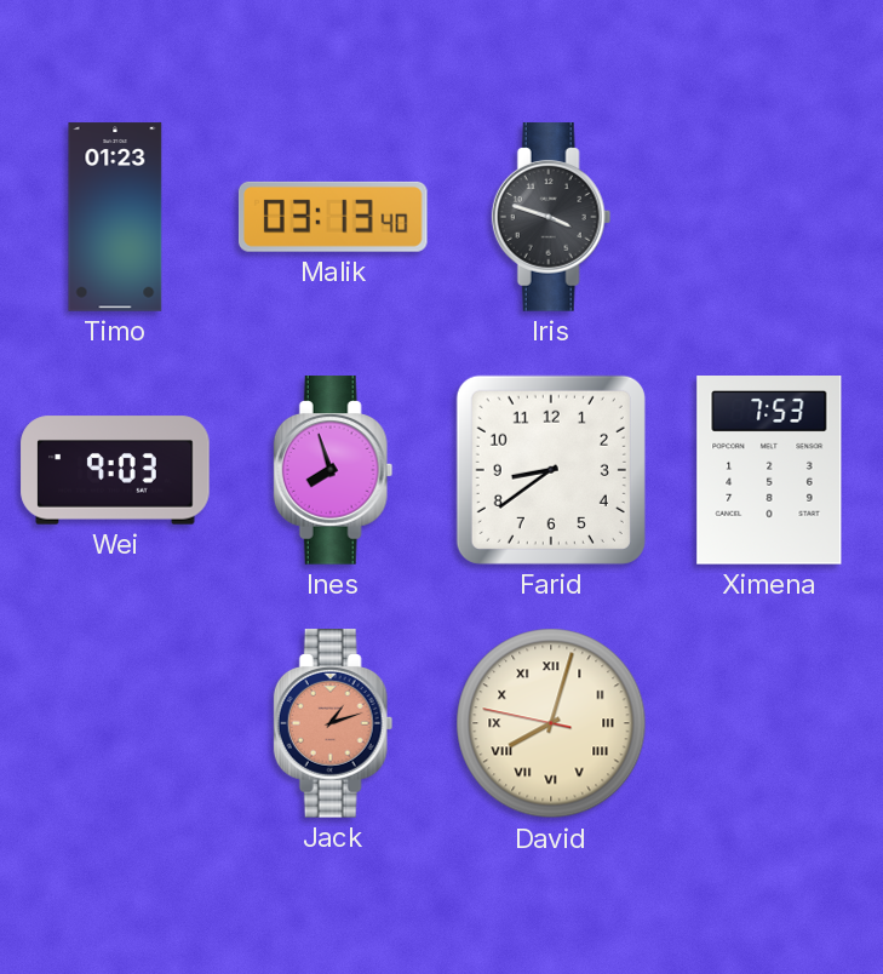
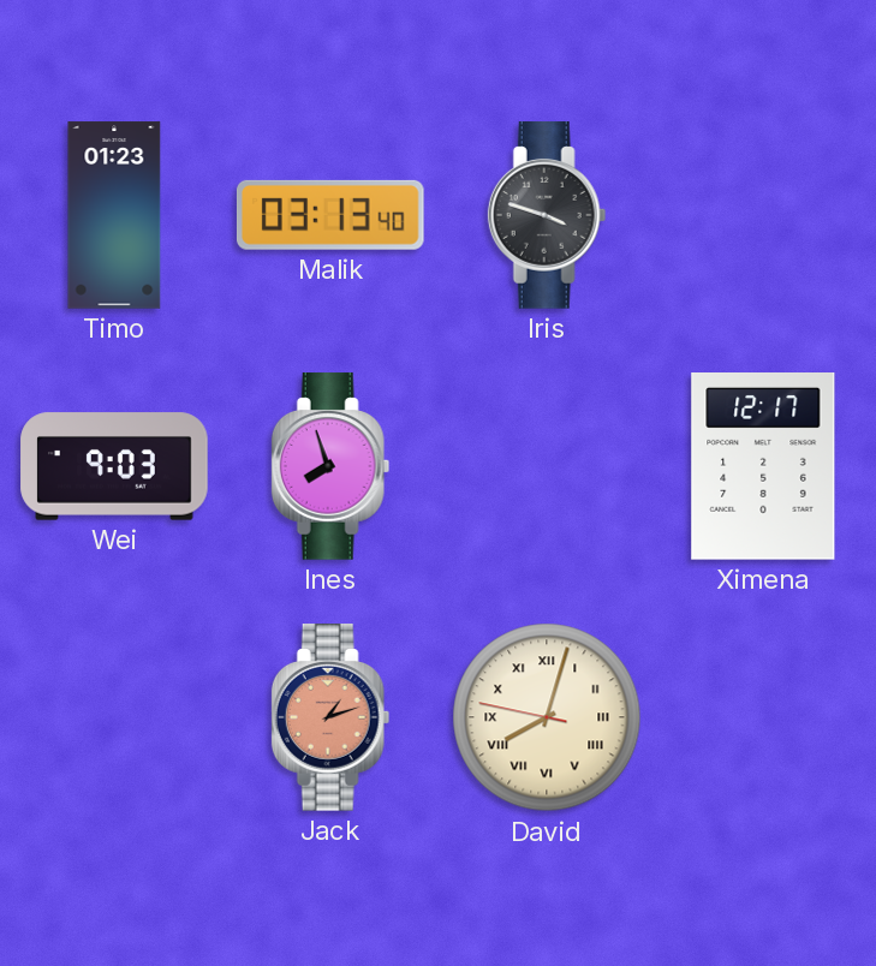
Farid: 8:39 -> none (551, 470)
Ximena: 7:53 -> 12:17 (763, 466)
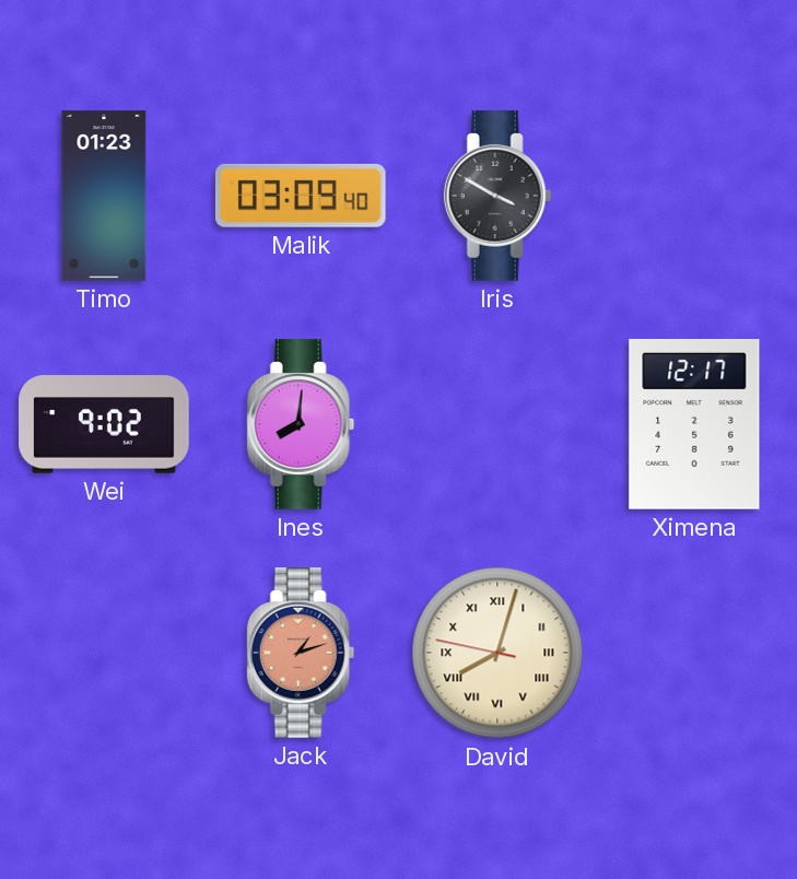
Malik: 03:13 -> 03:09 (301, 196)
Iris: 3:48 -> 3:50 (497, 196)
Wei: 9:03 -> 9:02 (104, 424)
Ines: 7:57 -> 8:01 (301, 424)
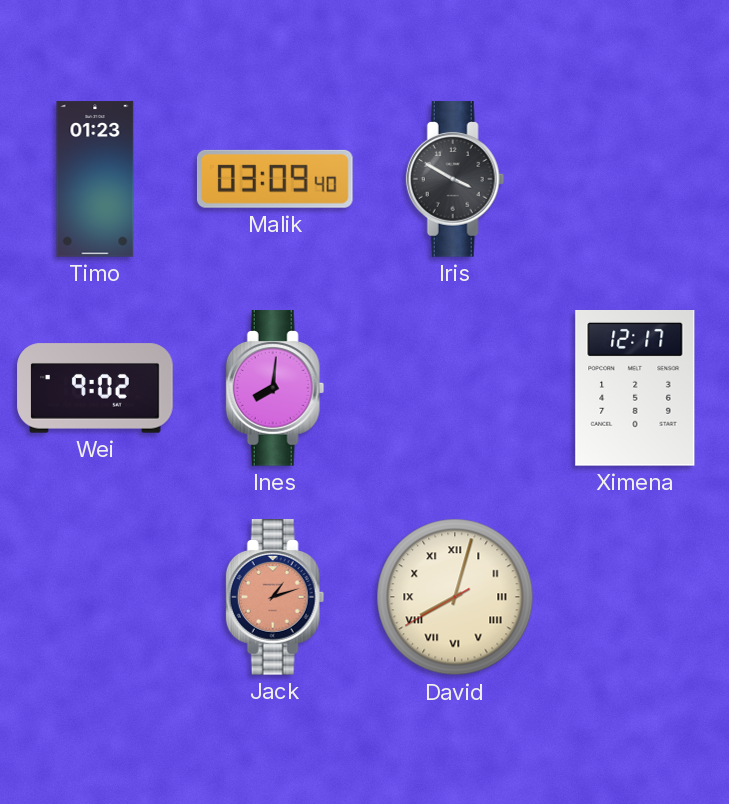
David: 8:02:47 -> 8:02:40 (455, 597)
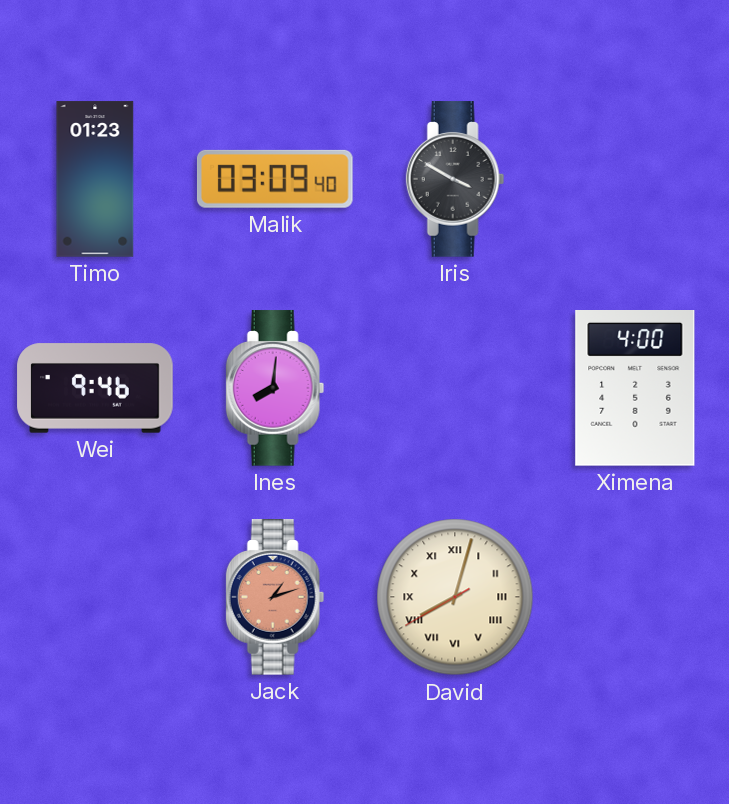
Wei: 9:02 -> 9:46 (95, 388)
Ximena: 12:17 -> 4:00 (635, 388)
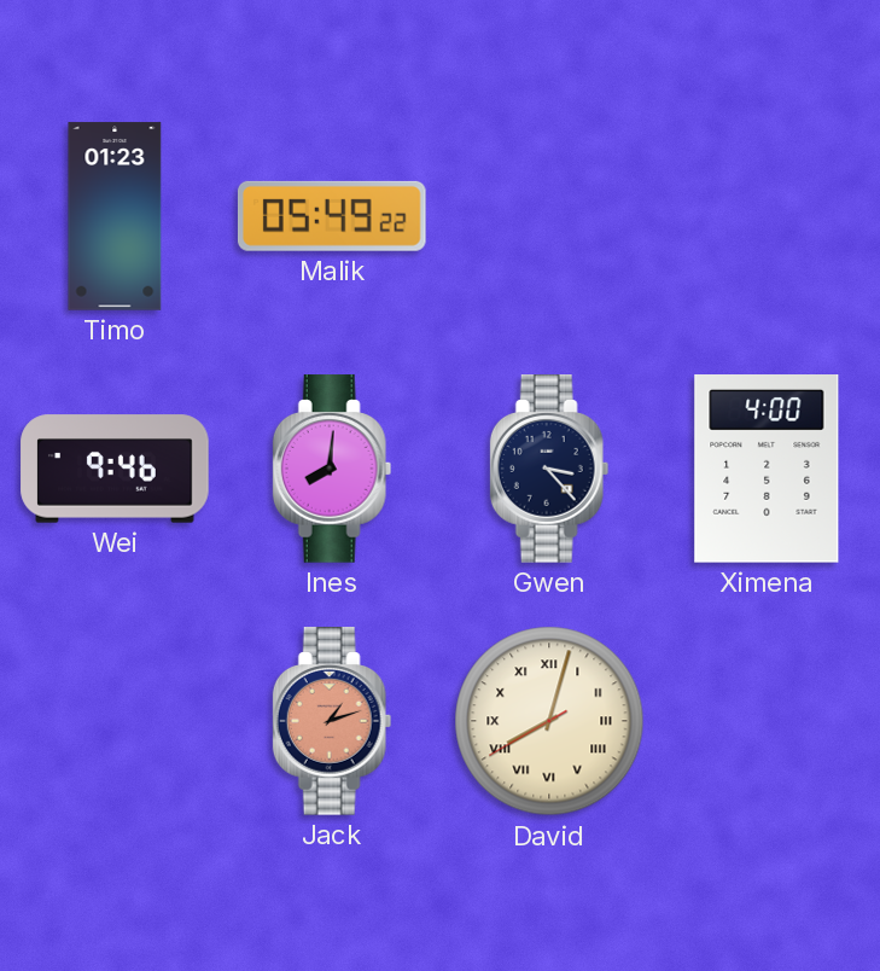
Malik: 03:09 -> 05:49 (332, 216)
Iris: 3:50 -> none (455, 179)
Gwen: none -> 3:23 (549, 469)
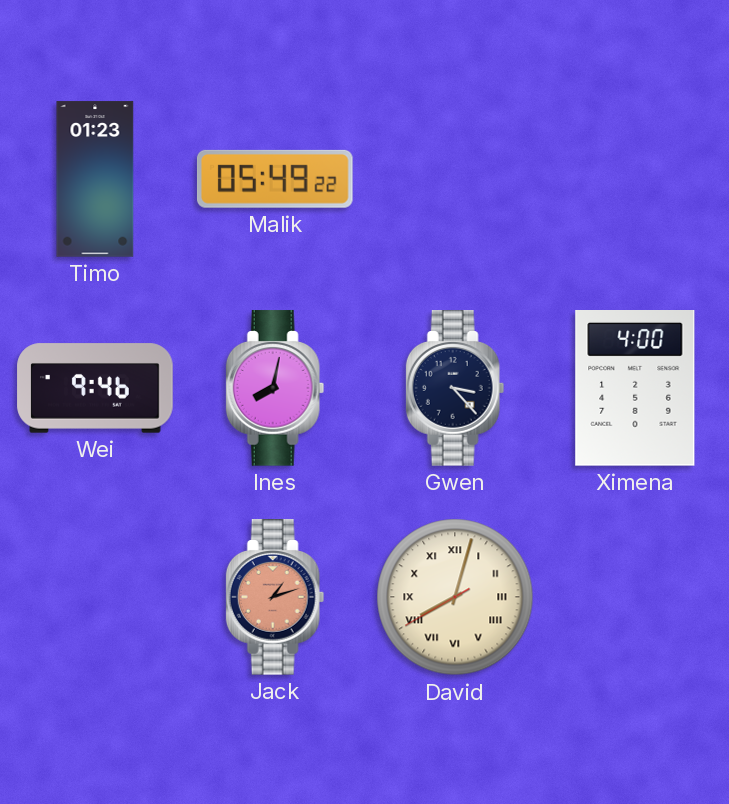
Ines: 8:01 -> 8:02 (275, 388)
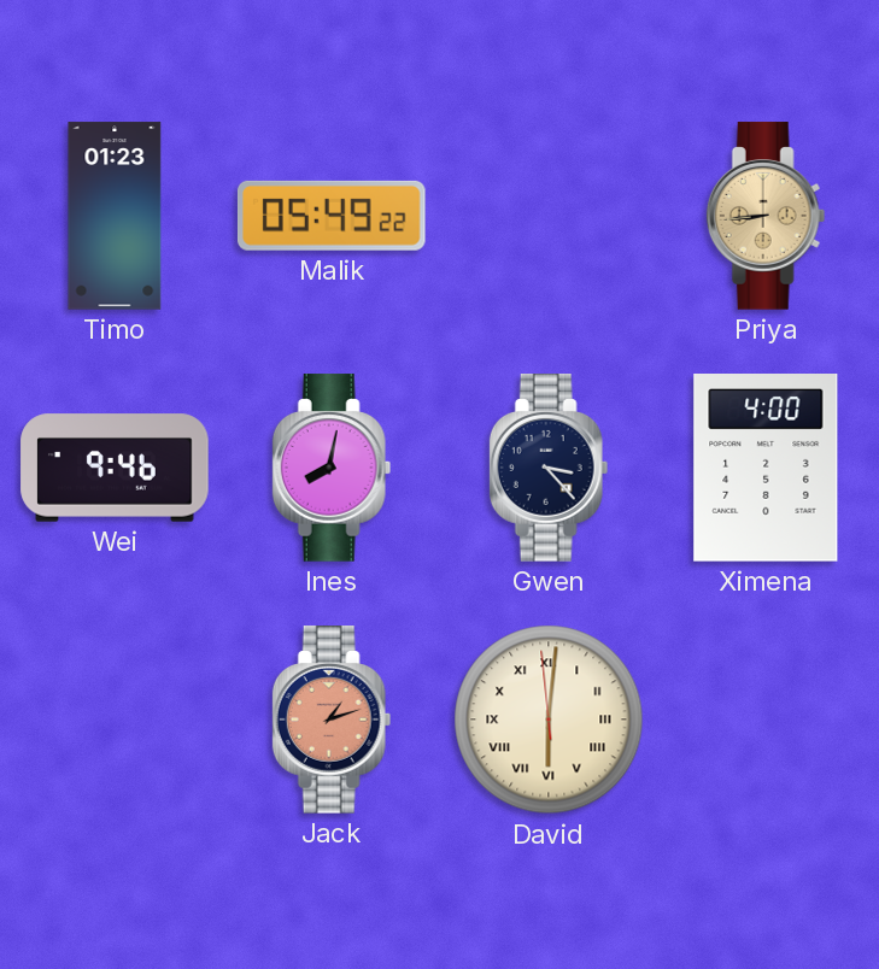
Priya: none -> 8:44 (766, 216)
David: 8:02 -> 6:00 (549, 720)
